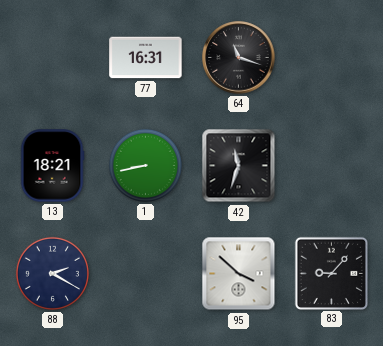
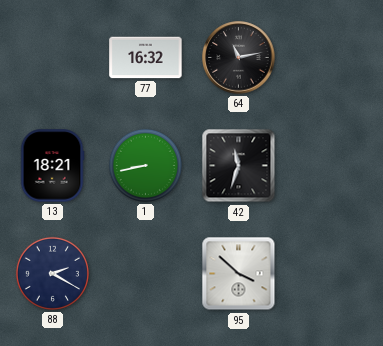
77: 16:31 -> 16:32 (146, 58)
64: 11:18 -> 11:13 (239, 58)
83: 9:07 -> none (331, 273)
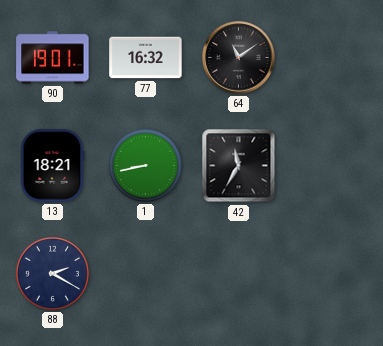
90: none -> 19:01 (53, 58)
64: 11:13 -> 11:09 (239, 58)
42: 11:33 -> 11:35 (239, 166)
95: 3:52 -> none (239, 274)
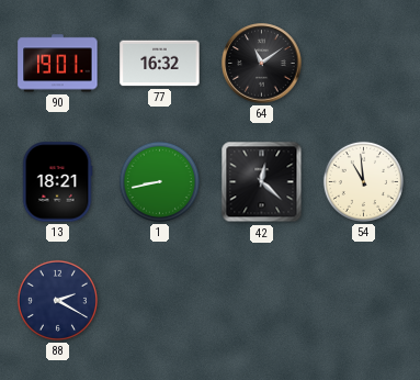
42: 11:35 -> 12:22 (262, 182)
54: none -> 10:59 (363, 181)
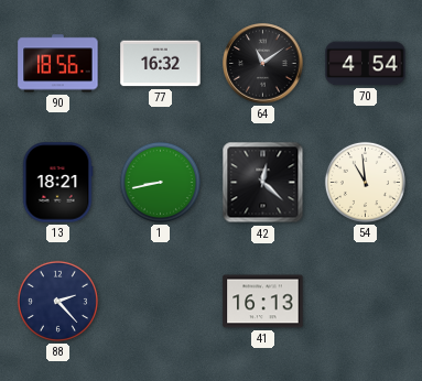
90: 19:01 -> 18:56 (58, 64)
70: none -> 4:54 (366, 64)
88: 2:20 -> 2:23 (57, 301)
41: none -> 16:13 (263, 302)
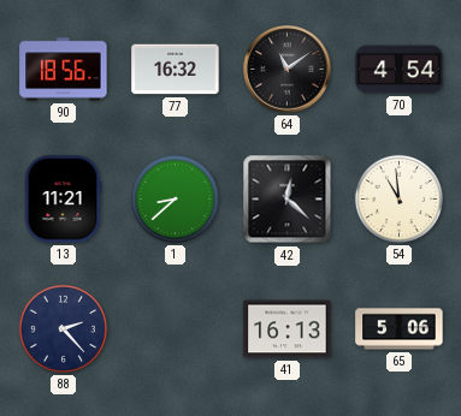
13: 18:21 -> 11:21 (63, 200)
1: 8:43 -> 8:38 (175, 198)
65: none -> 5:06 (400, 329)
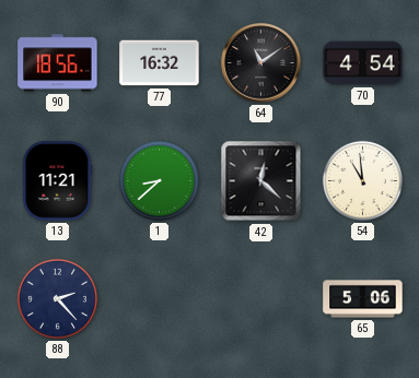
41: 16:13 -> none (288, 329)
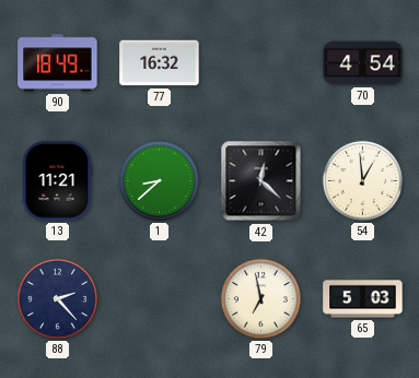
90: 18:56 -> 18:49 (58, 63)
64: 11:09 -> none (261, 63)
54: 10:59 -> 12:59 (362, 180)
79: none -> 6:58 (260, 298)
65: 5:06 -> 5:03 (363, 299)
